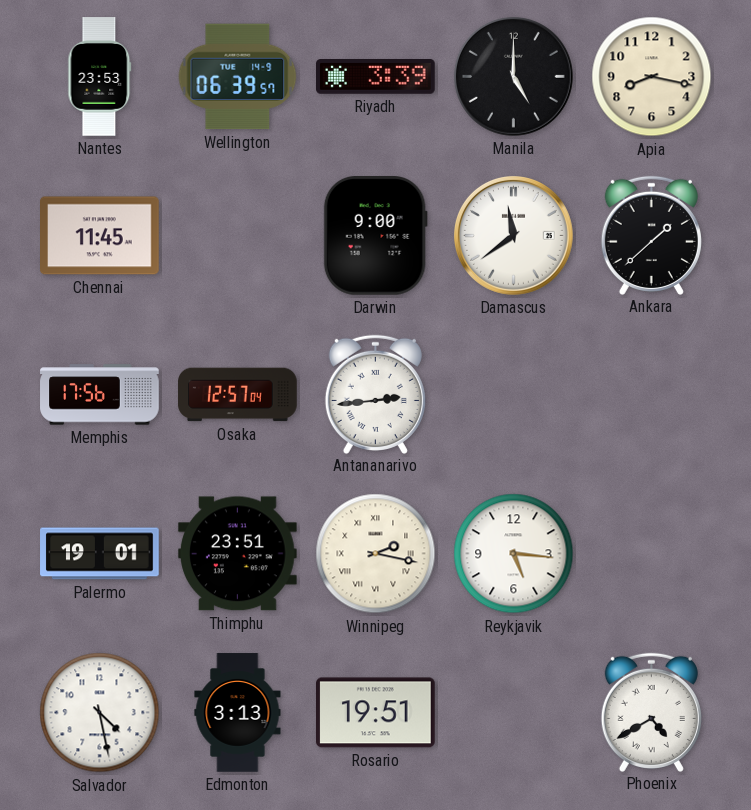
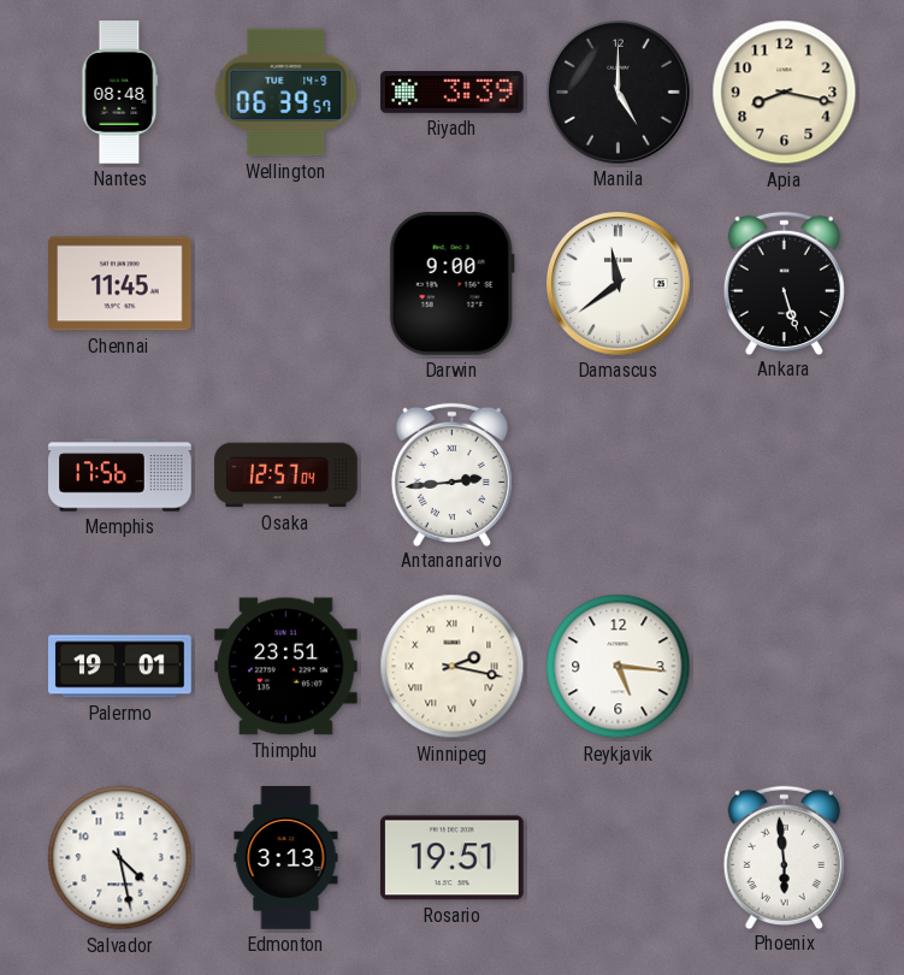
Nantes: 23:53 -> 08:48 (120, 93)
Ankara: 1:38 -> 5:27 (784, 283)
Phoenix: 4:40 -> 5:59 (784, 857)
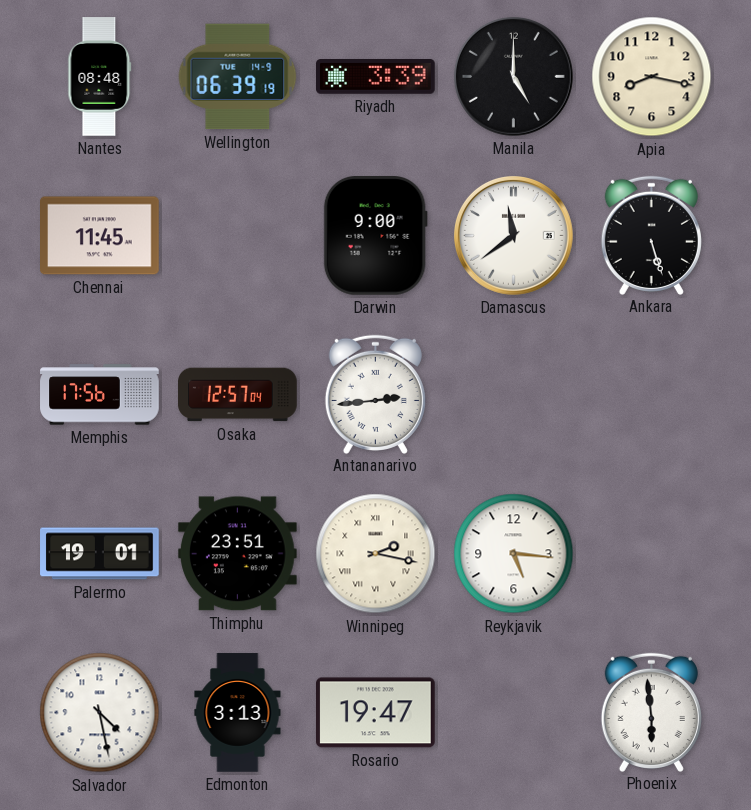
Wellington: 06:39:57 -> 06:39:19 (238, 77)
Rosario: 19:51 -> 19:47 (376, 713)
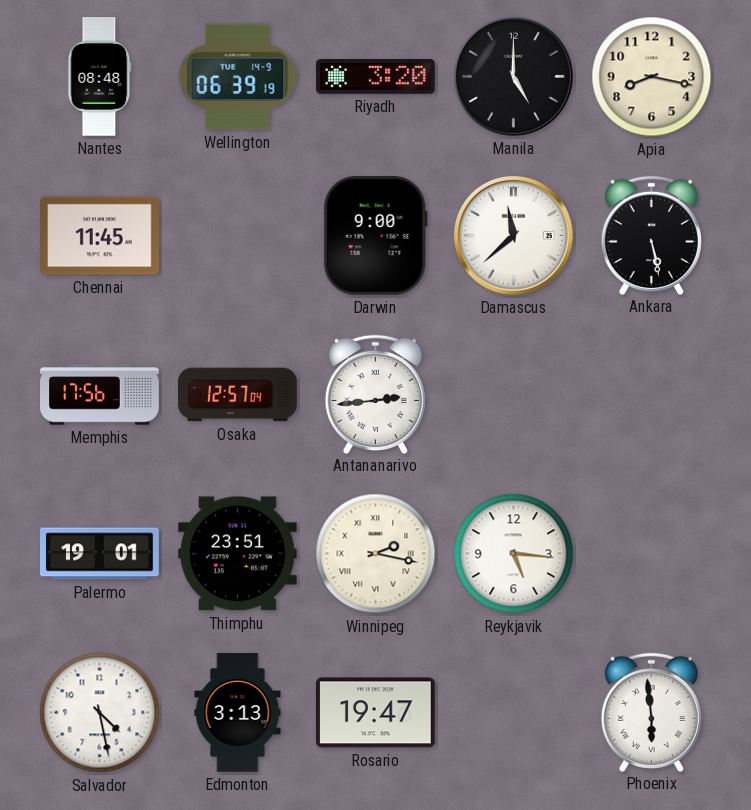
Riyadh: 3:39 -> 3:20 (376, 77)
Damascus: 11:39 -> 11:38 (513, 235)
Ankara: 5:27 -> 5:28 (651, 235)
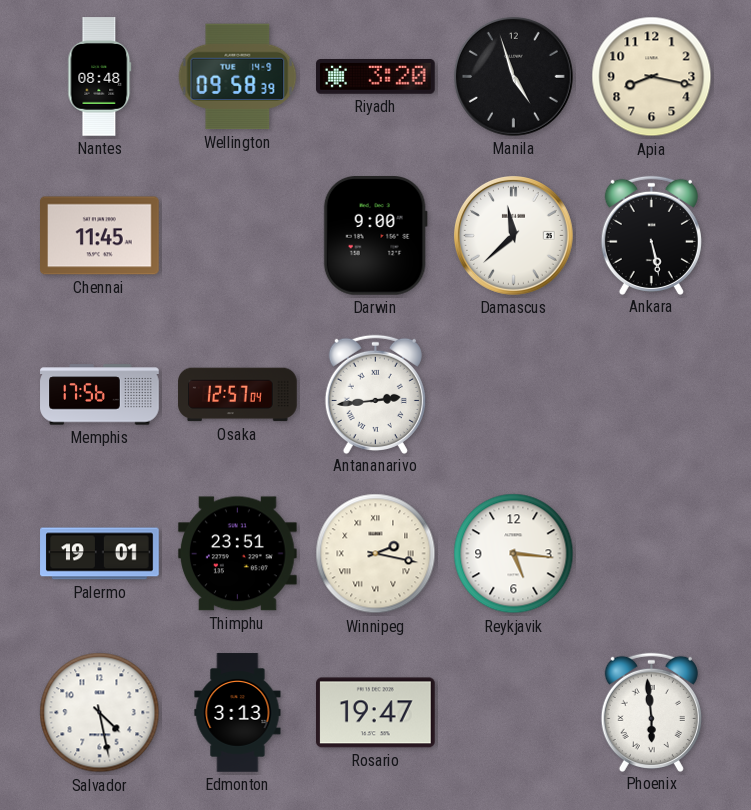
Wellington: 06:39 -> 09:58 (238, 77)
Manila: 5:00 -> 4:57 (513, 76)
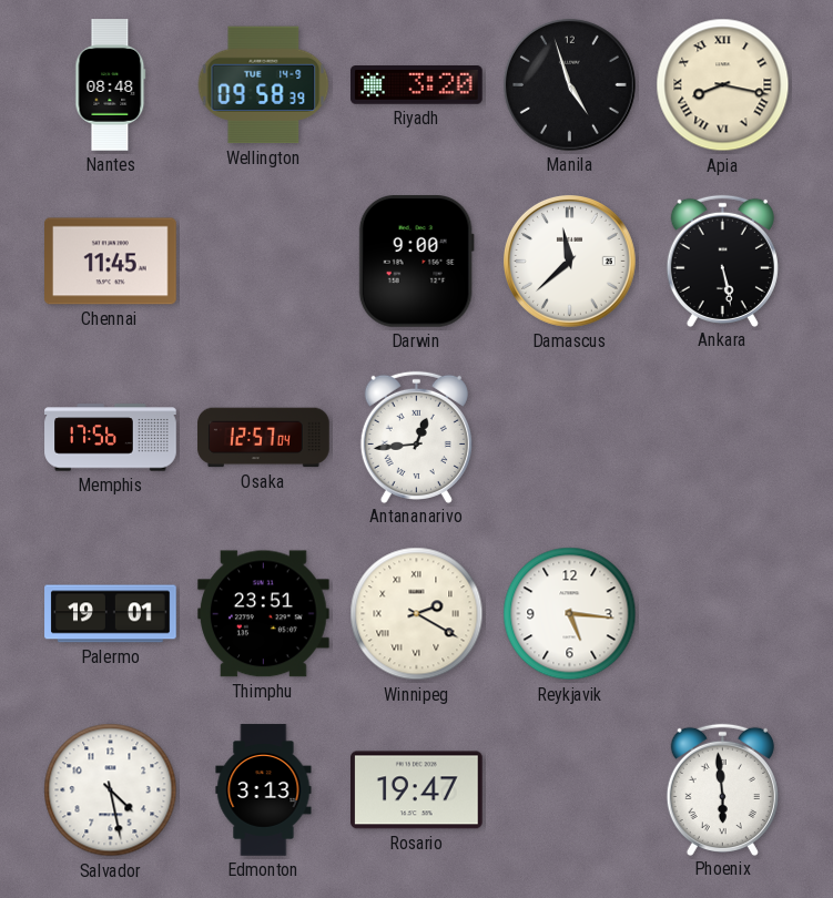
Apia numerals: Arabic -> Roman (723, 85)
Antananarivo: 2:44 -> 12:44 (416, 437)
Winnipeg: 2:17 -> 2:20 (417, 614)
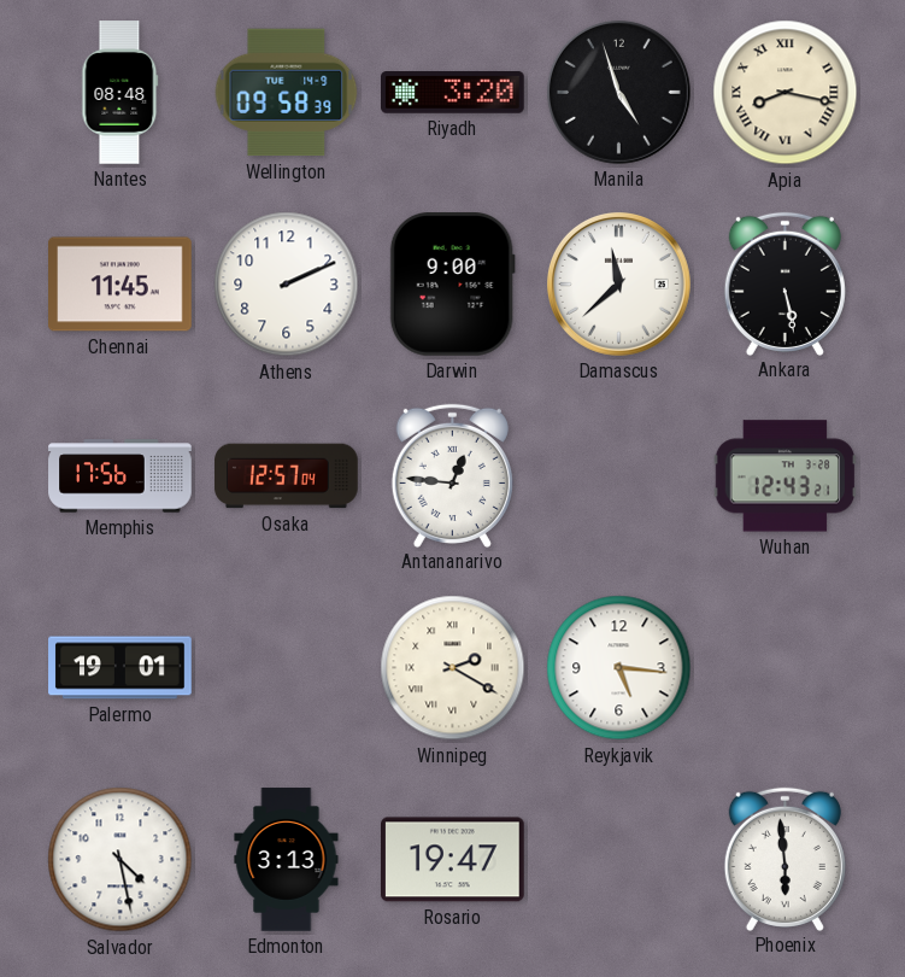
Athens: none -> 2:11 (287, 285)
Antananarivo: 12:44 -> 12:46 (452, 475)
Wuhan: none -> 12:43 (784, 476)
Thimphu: 23:51 -> none (264, 614)
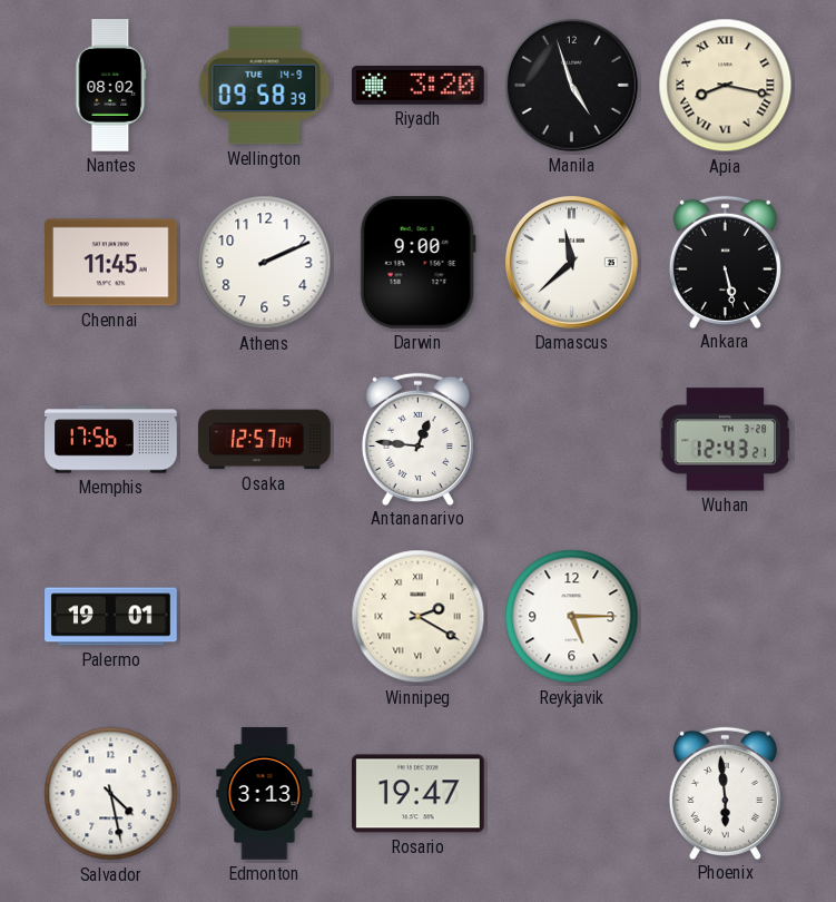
Nantes: 08:48 -> 08:02 (111, 86)
Reykjavik: 5:16 -> 5:15 (572, 617)
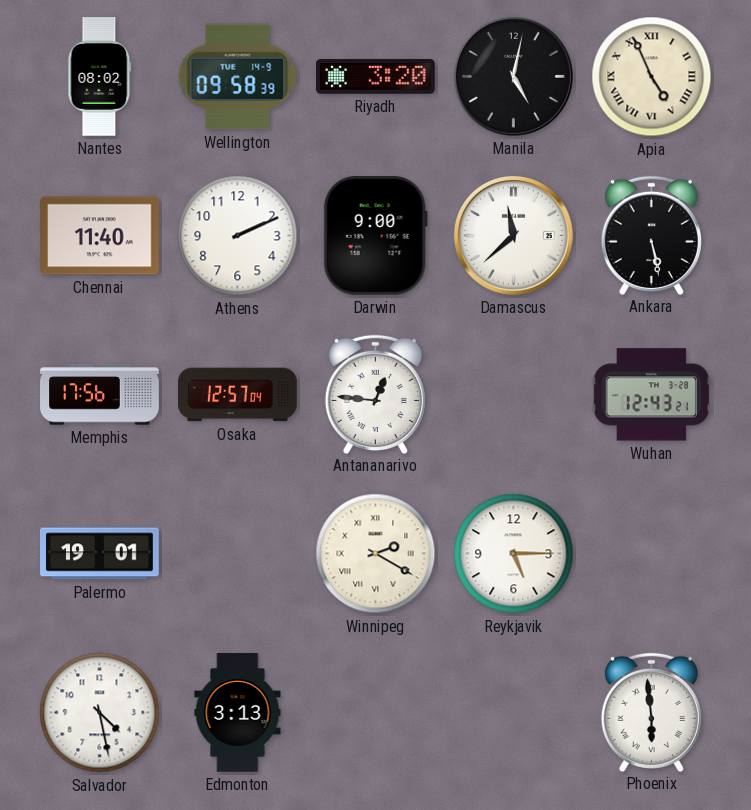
Manila: 4:57 -> 5:02 (513, 76)
Apia: 8:17 -> 4:56 (652, 77)
Chennai: 11:45 -> 11:40 (100, 236)
Rosario: 19:47 -> none (419, 794)
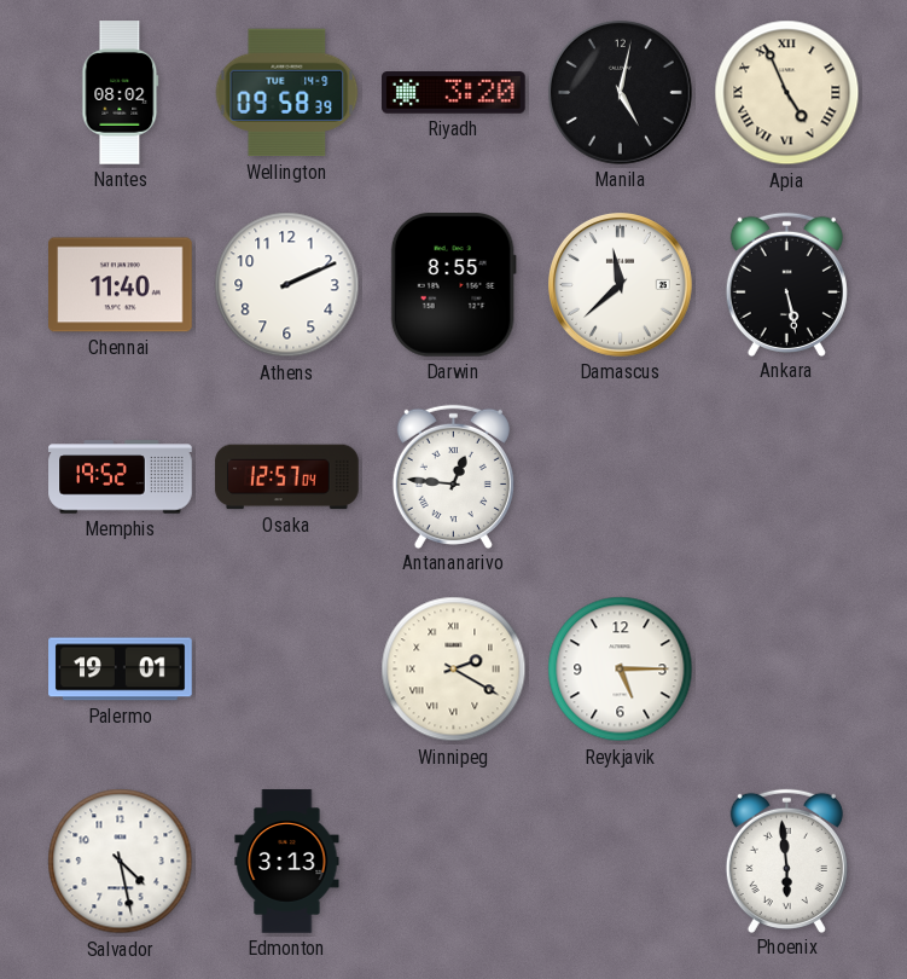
Darwin: 9:00 -> 8:55 (453, 285)
Memphis: 17:56 -> 19:52 (121, 477)
Wuhan: 12:43 -> none (651, 395)
